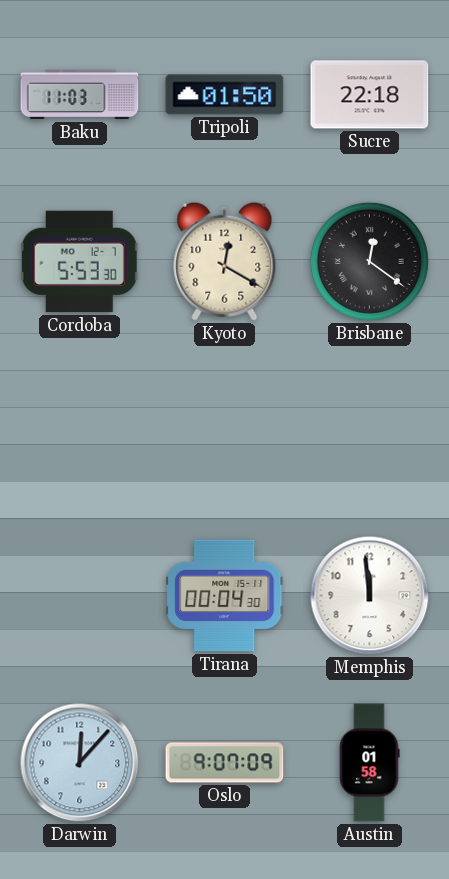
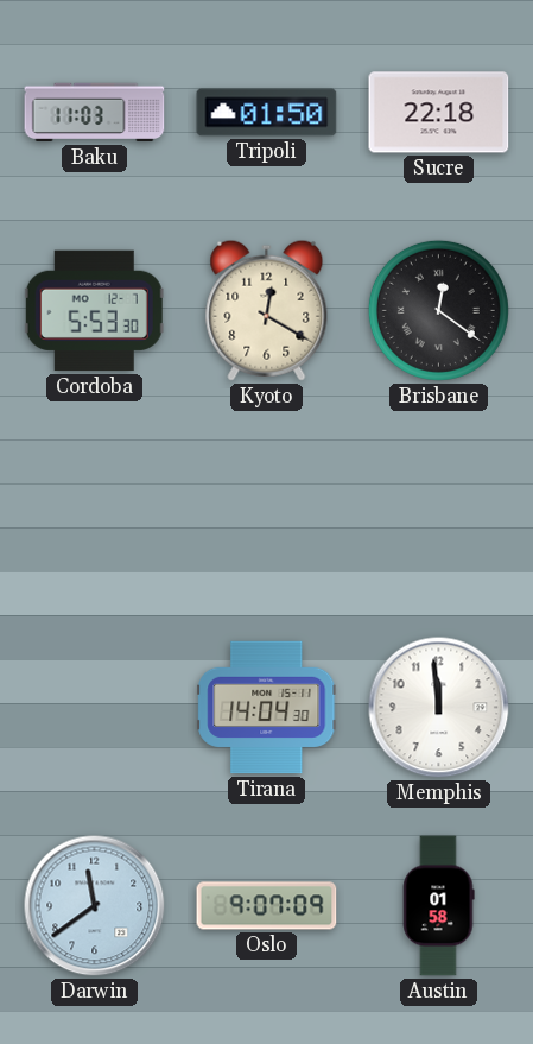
Tirana: 00:04 -> 14:04 (267, 708)
Darwin: 12:07 -> 11:39 (95, 906)
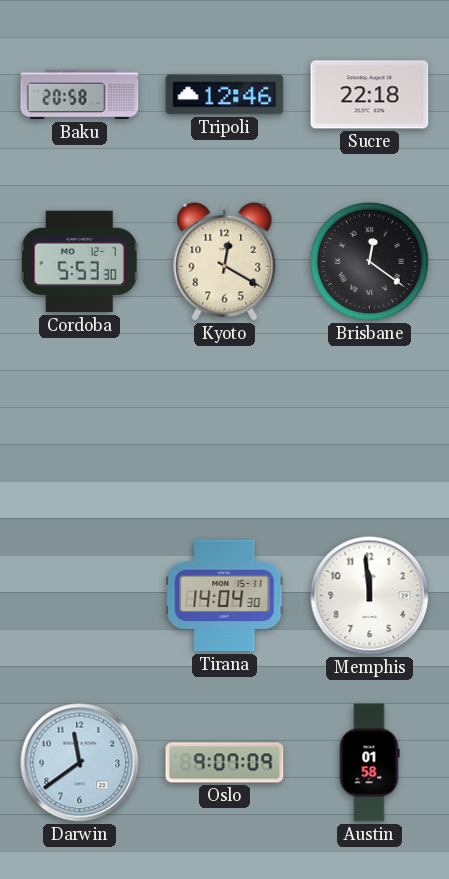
Baku: 11:03 -> 20:58 (80, 95)
Tripoli: 01:50 -> 12:46 (225, 95)
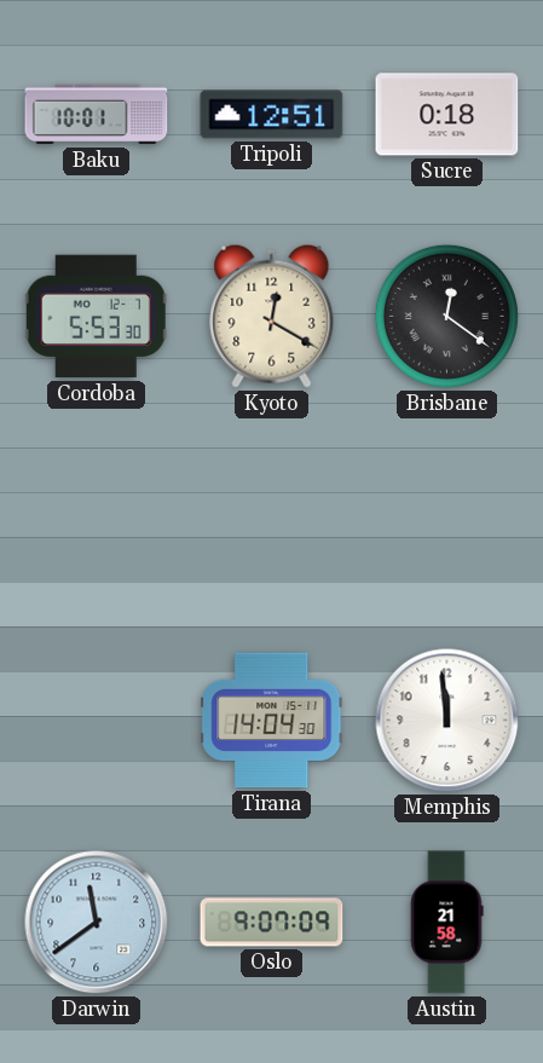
Baku: 20:58 -> 10:01 (97, 115)
Tripoli: 12:46 -> 12:51 (272, 115)
Sucre: 22:18 -> 0:18 (447, 115)
Austin: 01:58 -> 21:58 (446, 923)
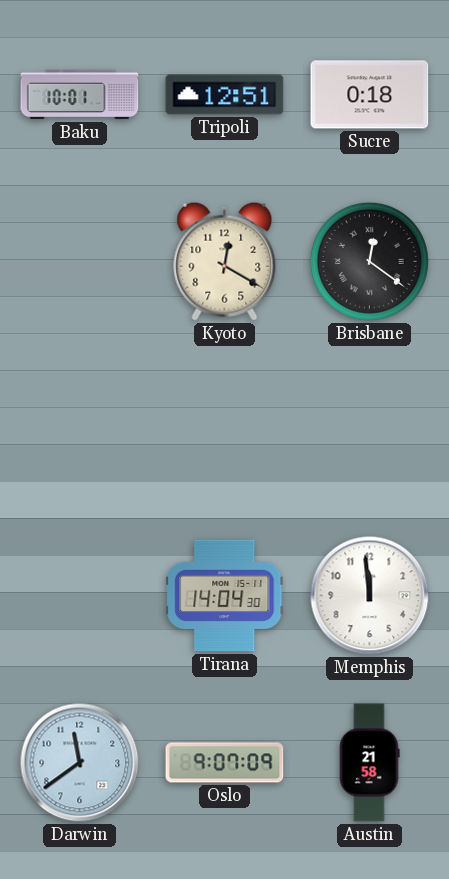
Cordoba: 5:53 -> none (96, 317)
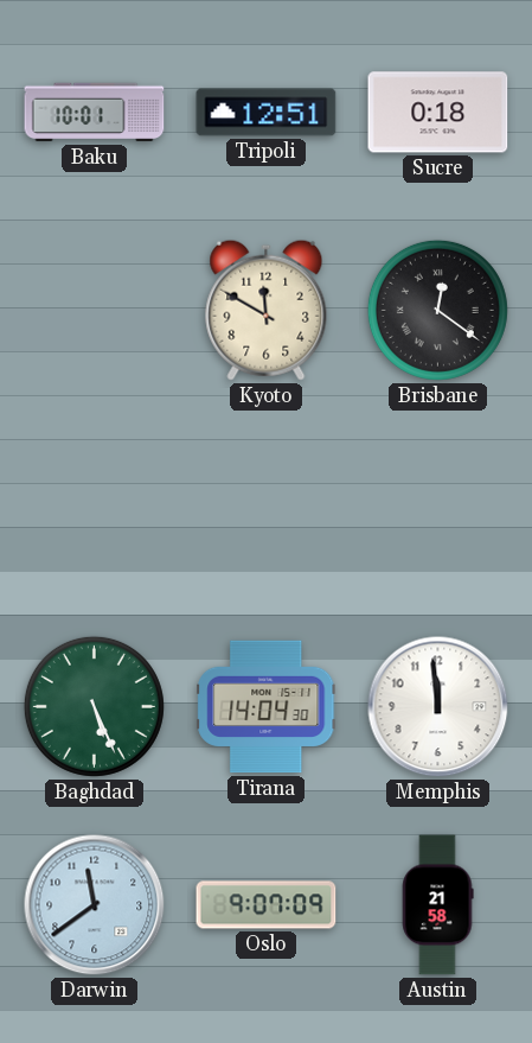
Kyoto: 12:20 -> 11:50 (267, 310)
Baghdad: none -> 5:26 (94, 706)
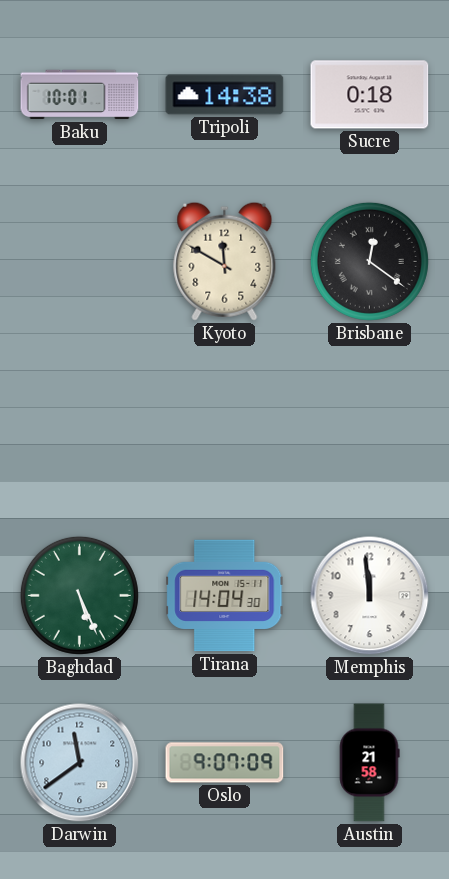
Tripoli: 12:51 -> 14:38 (225, 95)
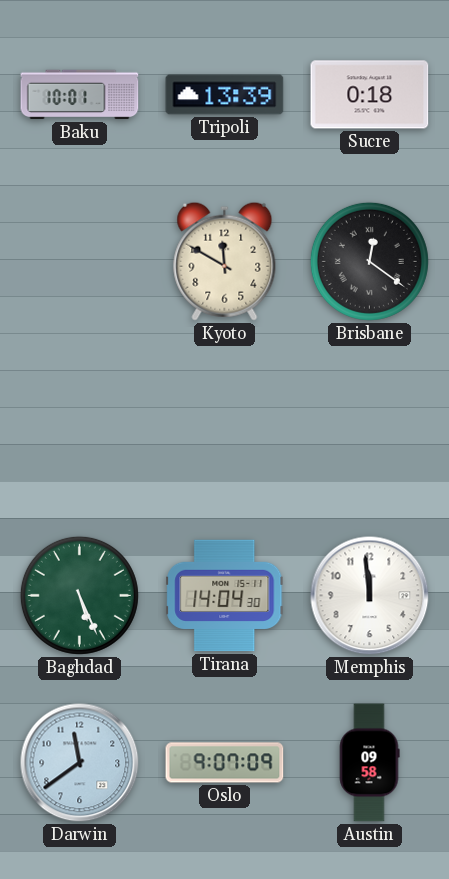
Tripoli: 14:38 -> 13:39 (225, 95)
Austin: 21:58 -> 09:58 (369, 763)
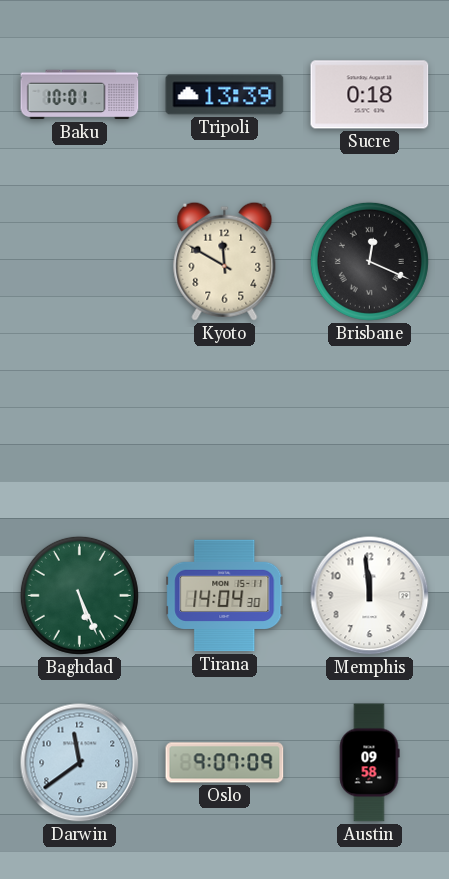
Brisbane: 12:21 -> 12:19 (369, 261)
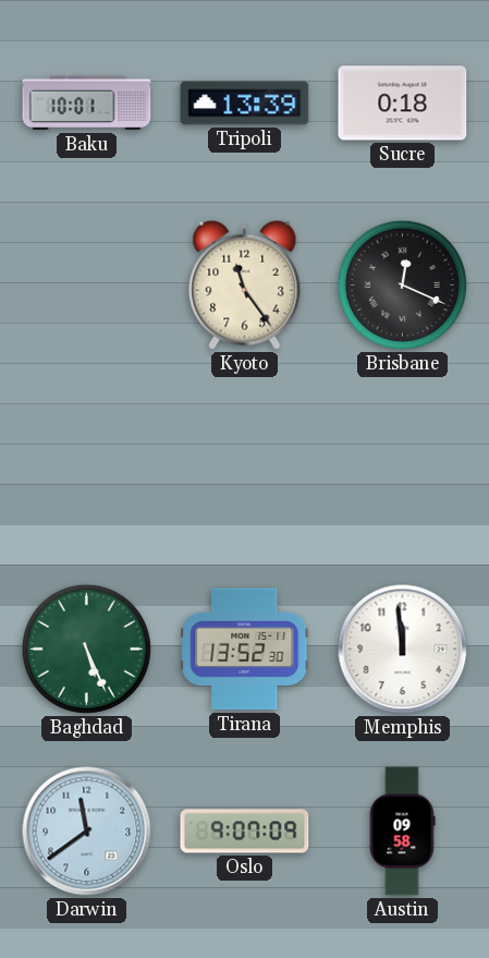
Kyoto: 11:50 -> 11:24 (245, 284)
Tirana: 14:04 -> 13:52 (245, 650)
